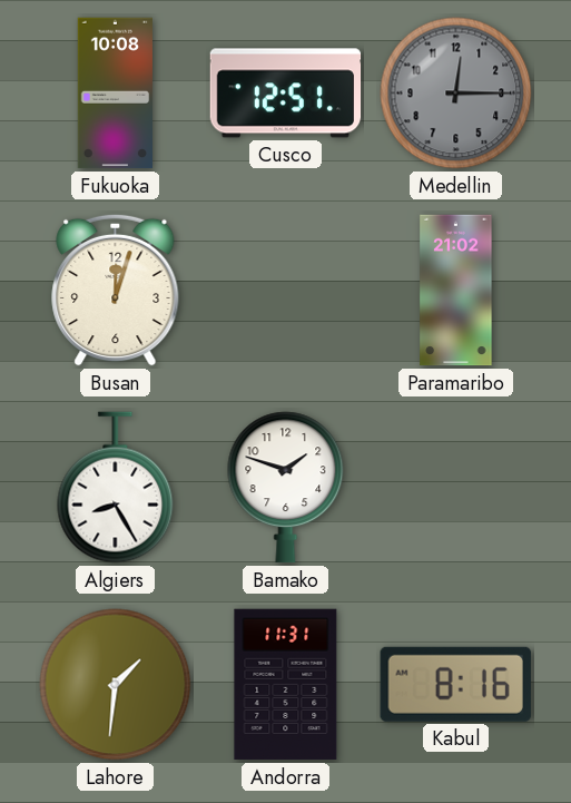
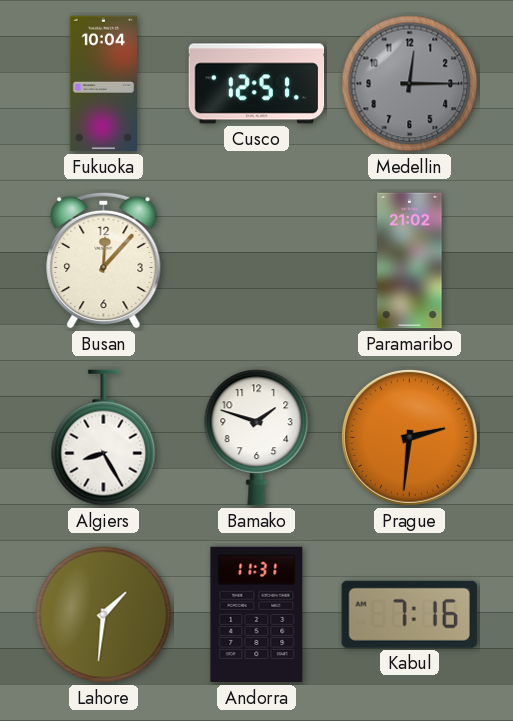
Fukuoka: 10:08 -> 10:04 (103, 84)
Busan: 12:03 -> 12:07 (104, 260)
Prague: none -> 2:31 (409, 437)
Kabul: 8:16 -> 7:16 (409, 614)
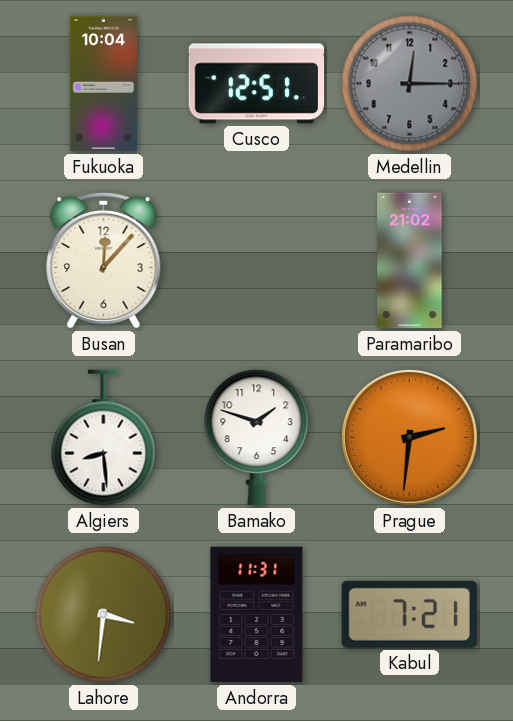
Algiers: 8:25 -> 8:29 (104, 438)
Lahore: 1:31 -> 3:31 (104, 615)
Kabul: 7:16 -> 7:21 (409, 614)
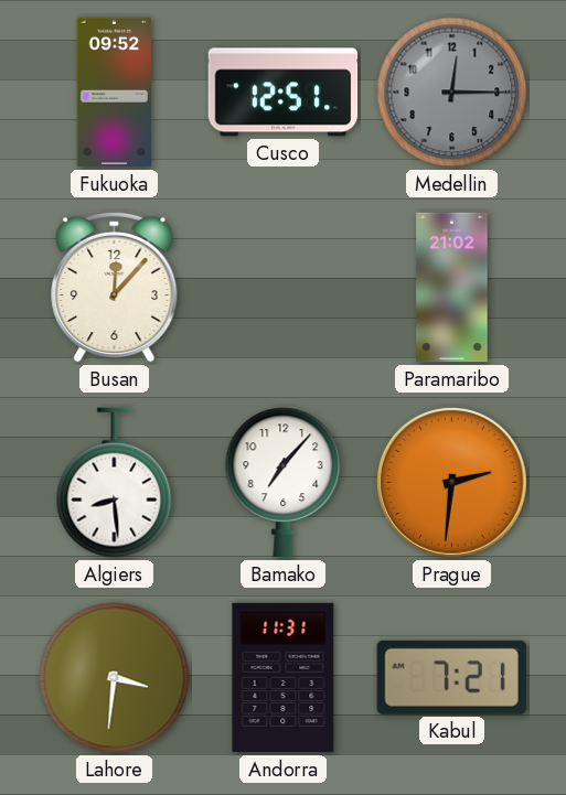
Fukuoka: 10:04 -> 09:52 (114, 93)
Bamako: 1:48 -> 7:07 (284, 483)
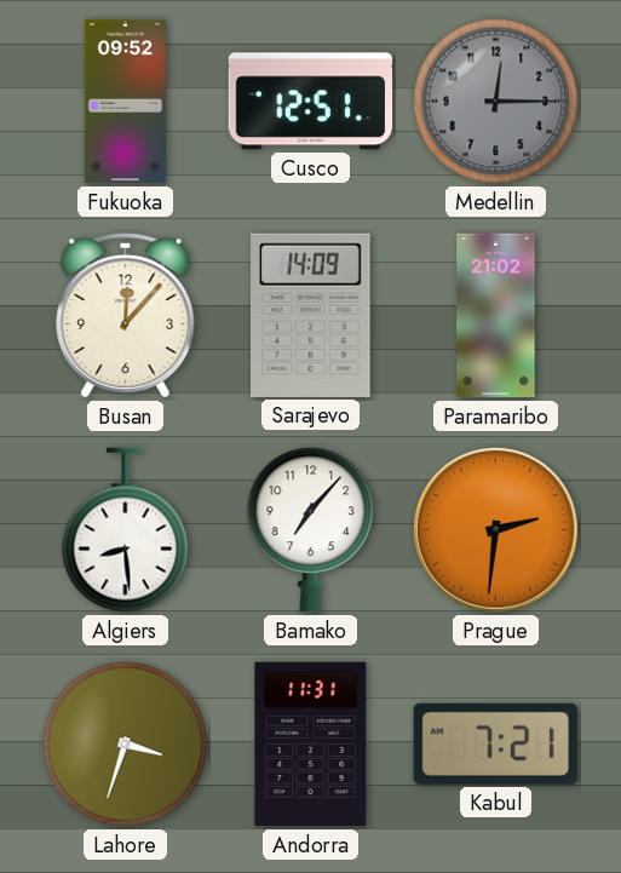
Sarajevo: none -> 14:09 (311, 315)
Lahore: 3:31 -> 3:33 (126, 745)
